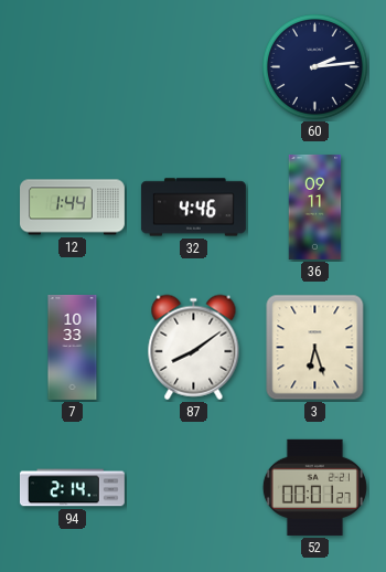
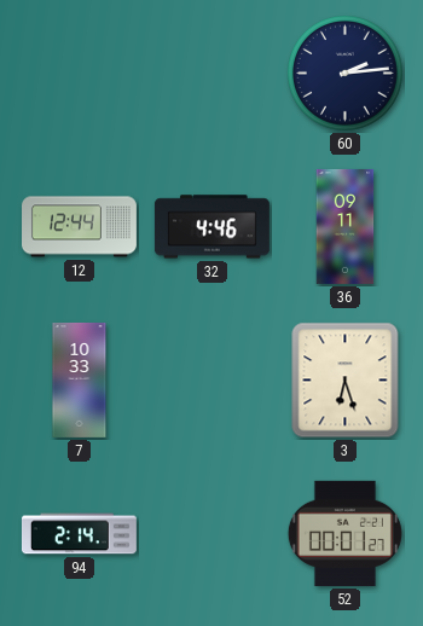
12: 1:44 -> 12:44 (80, 227)
87: 8:09 -> none (194, 348)
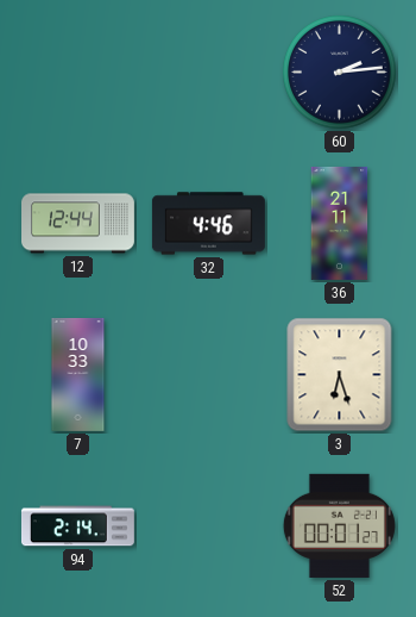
36: 09:11 -> 21:11 (340, 223)
